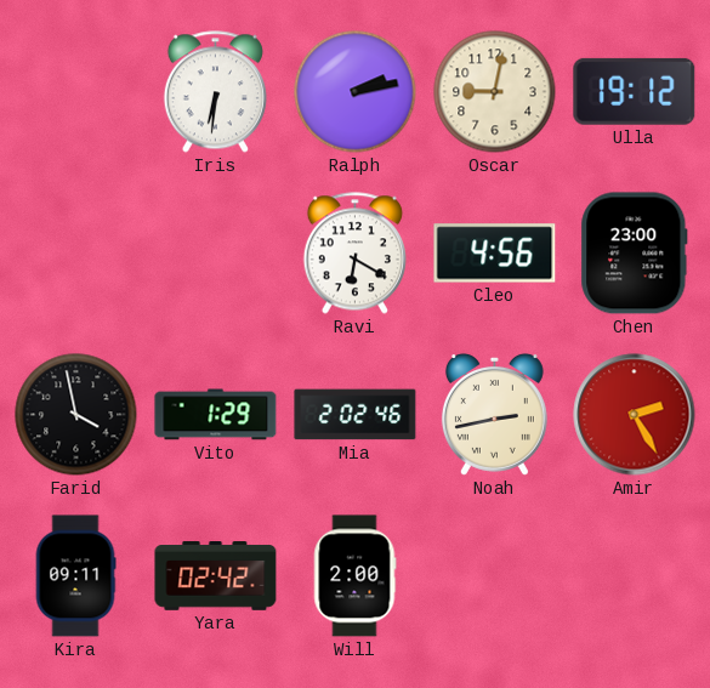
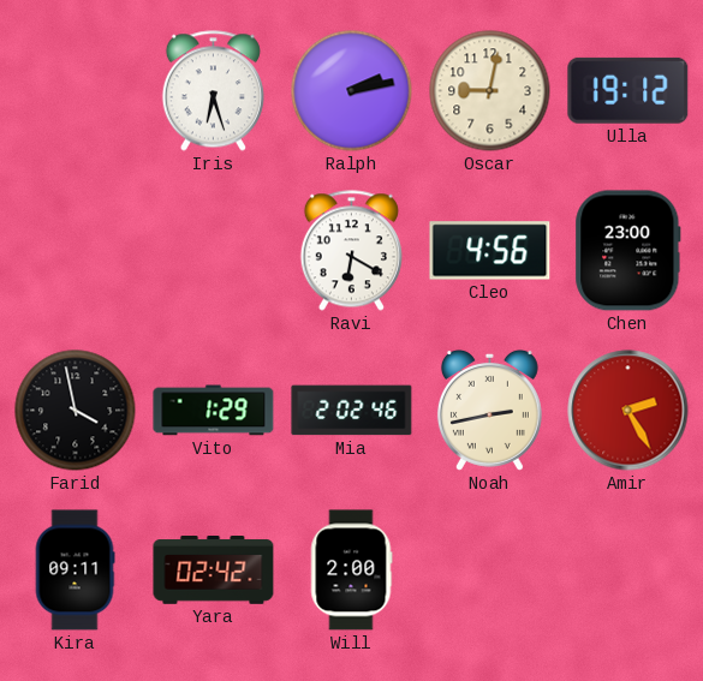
Iris: 6:31 -> 6:27 (213, 91)
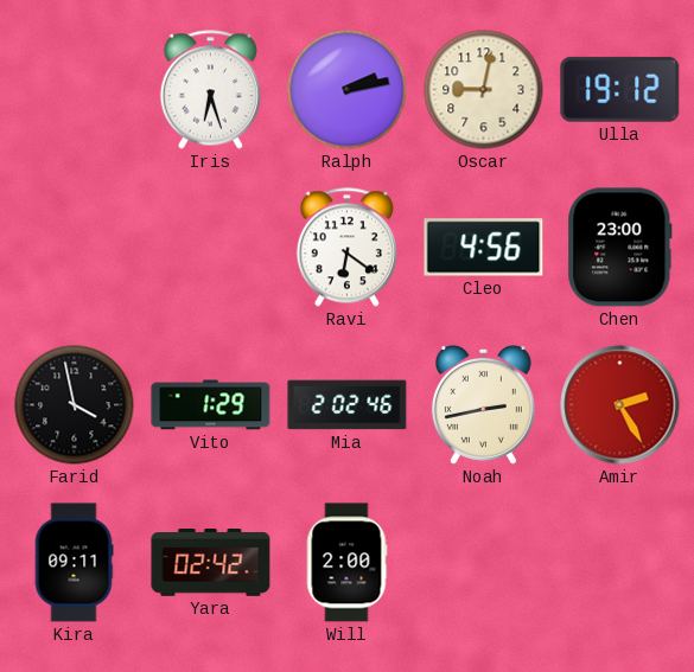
Ravi: 6:20 -> 6:21 (346, 248)
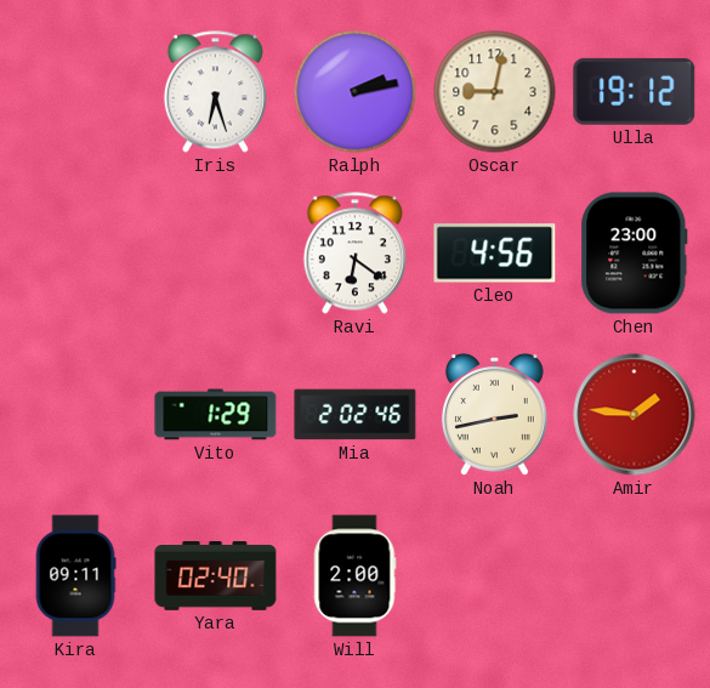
Farid: 3:58 -> none (75, 405)
Amir: 2:25 -> 1:46 (635, 415)
Yara: 02:42 -> 02:40 (216, 576)
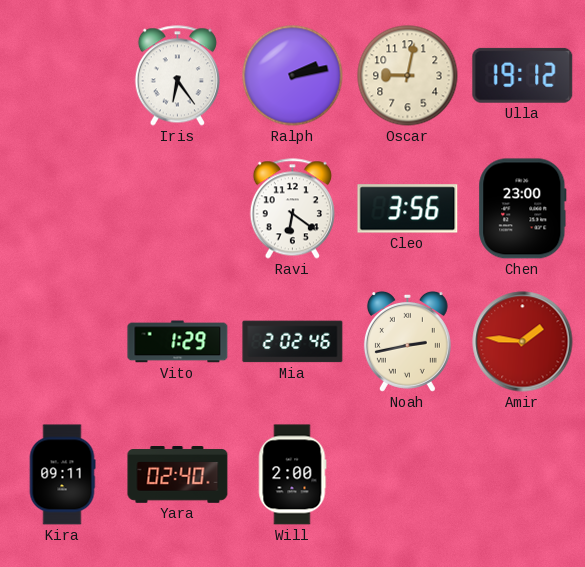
Iris: 6:27 -> 6:24 (177, 76)
Cleo: 4:56 -> 3:56 (408, 209)
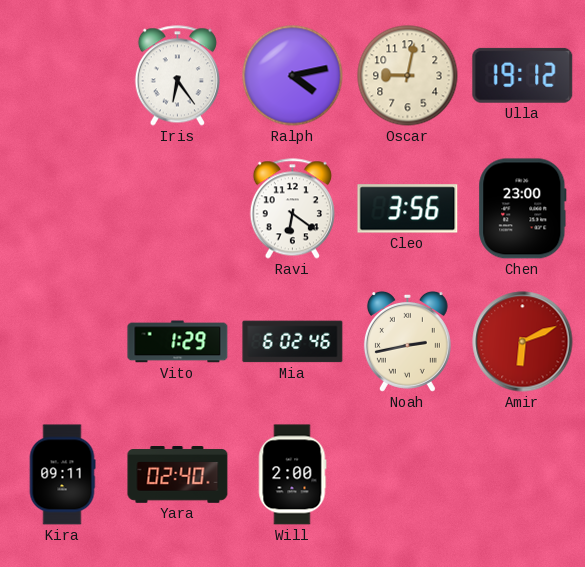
Ralph: 2:13 -> 4:13 (293, 76)
Mia: 2:02 -> 6:02 (293, 342)
Amir: 1:46 -> 6:11 (523, 342)
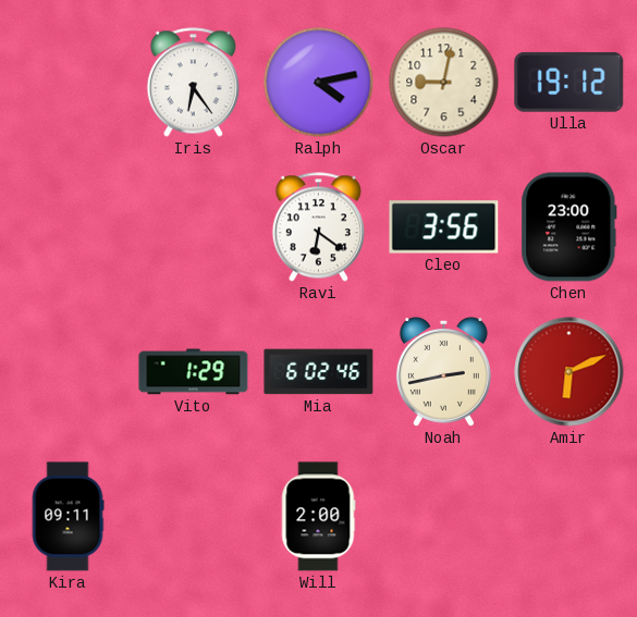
Yara: 02:40 -> none (178, 475)
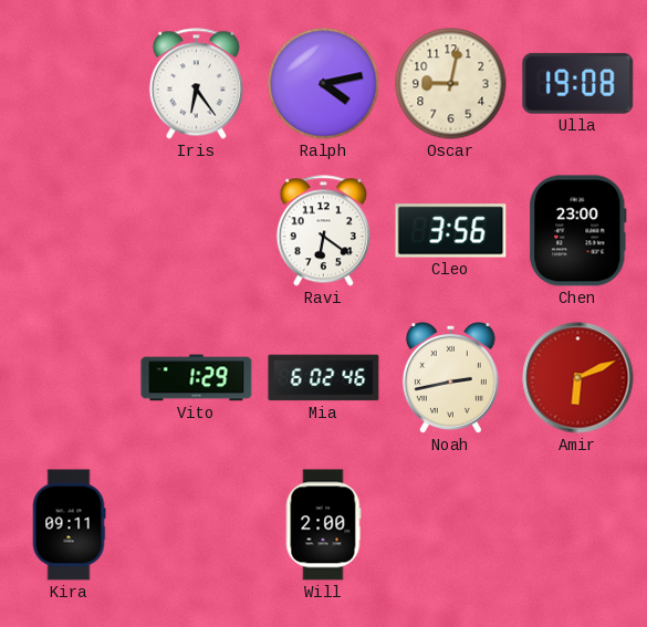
Ulla: 19:12 -> 19:08 (578, 83)
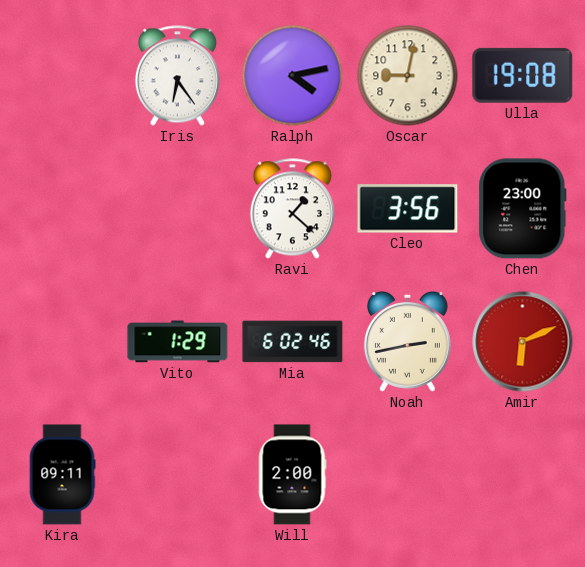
Ravi: 6:21 -> 1:22 (292, 209)
